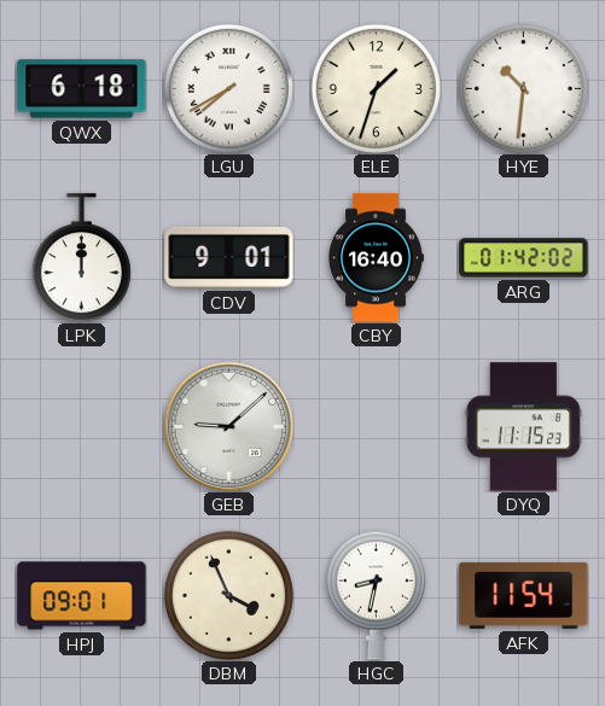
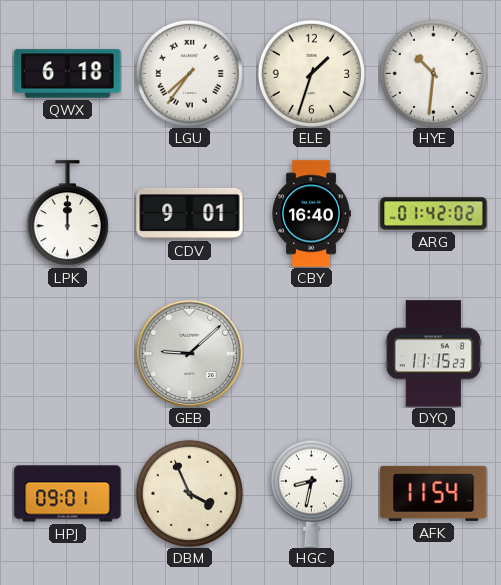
LGU: 7:40 -> 7:36 (189, 73)
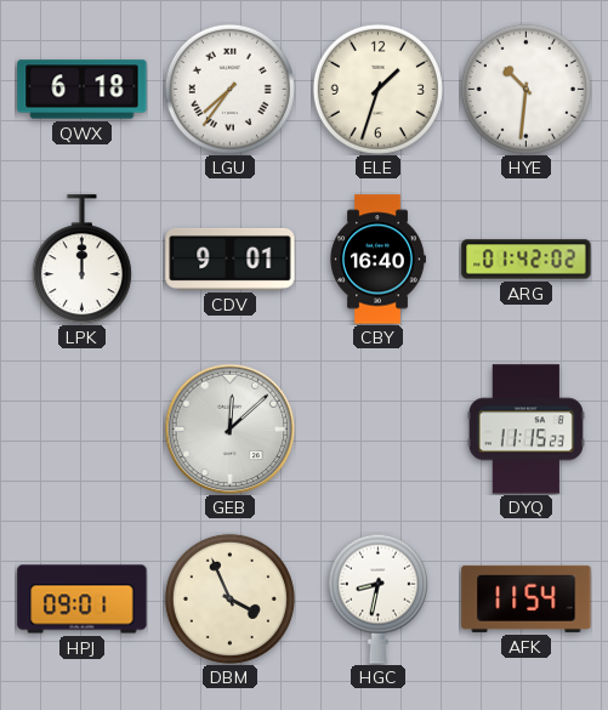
GEB: 9:08 -> 12:08 (229, 428)
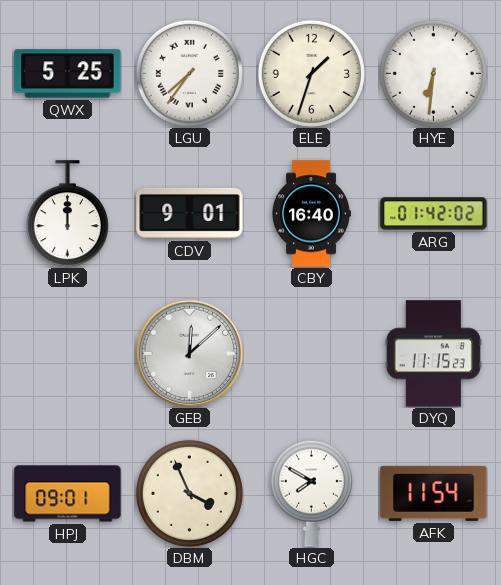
QWX: 6:18 -> 5:25 (68, 74)
HYE: 10:31 -> 6:31 (433, 73)
HGC: 8:32 -> 7:50 (311, 493)
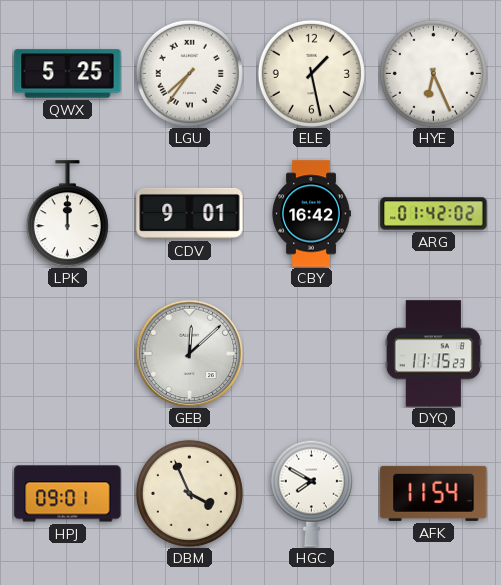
ELE: 1:33 -> 1:28 (311, 73)
HYE: 6:31 -> 6:26 (433, 73)
CBY: 16:40 -> 16:42 (311, 214)
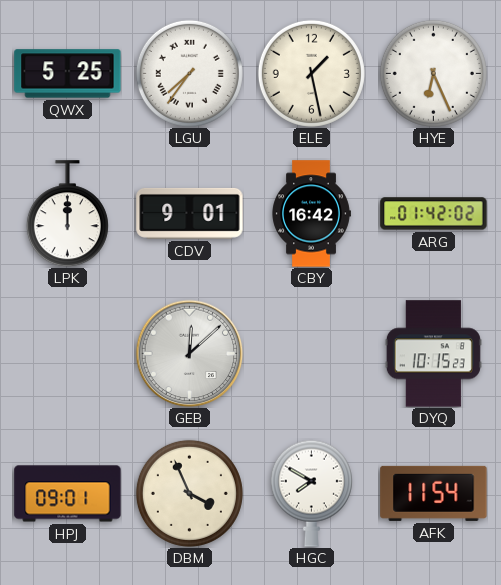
DYQ: 11:15 -> 10:15 (433, 354)
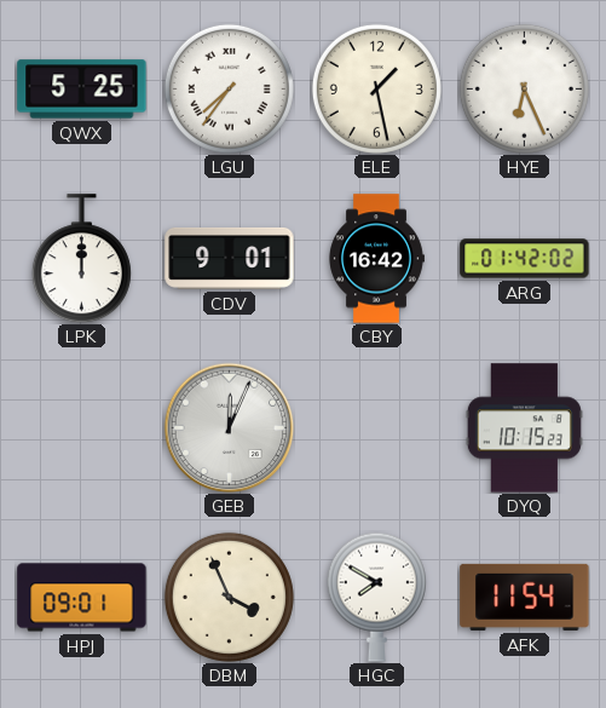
GEB: 12:08 -> 12:04 (229, 427)
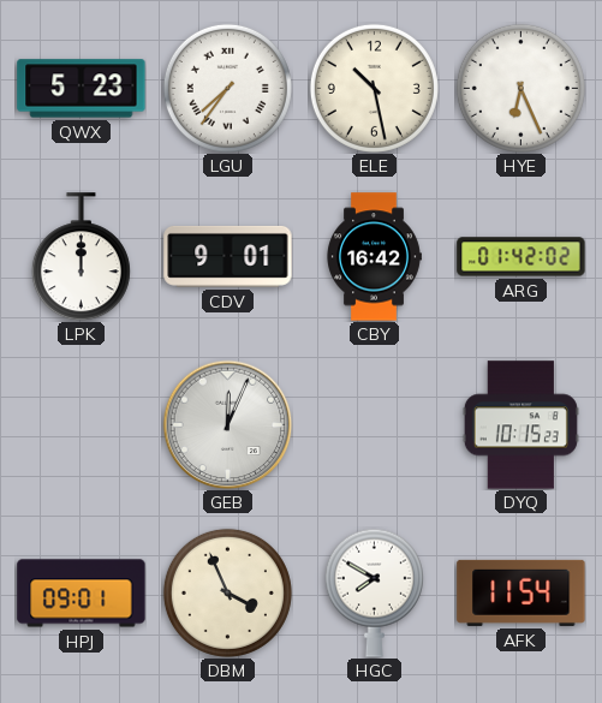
QWX: 5:25 -> 5:23 (82, 89)
ELE: 1:28 -> 10:28 (374, 88)
